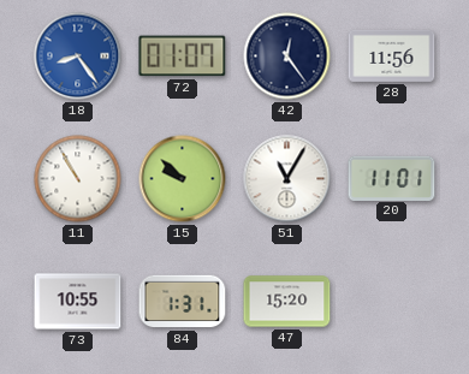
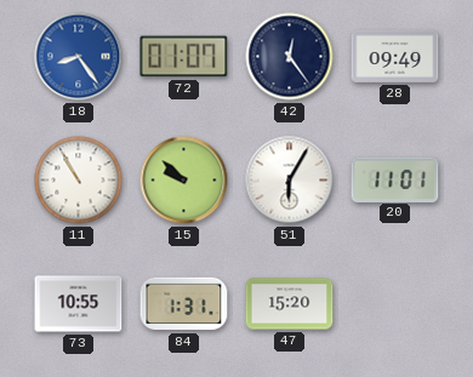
28: 11:56 -> 09:49 (395, 56)
51: 11:05 -> 6:05 (290, 181)
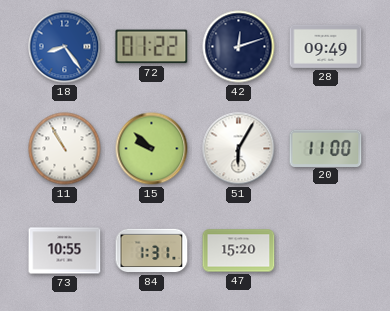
72: 01:07 -> 01:22 (152, 47)
42: 12:24 -> 12:12 (239, 47)
20: 11:01 -> 11:00 (326, 148)
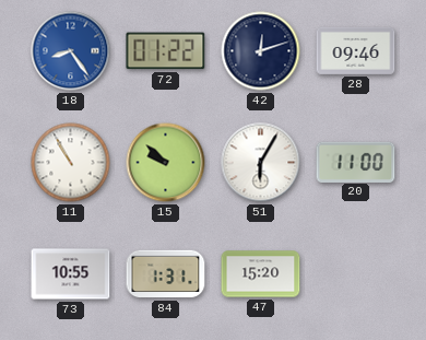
28: 09:49 -> 09:46 (356, 50)
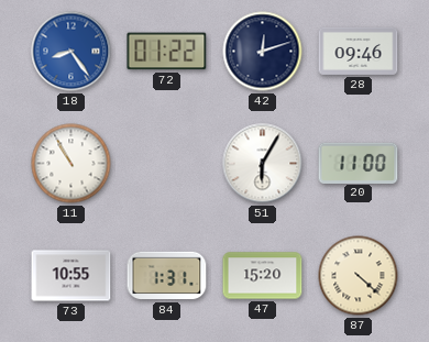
15: 9:52 -> none (166, 163)
87: none -> 4:22 (359, 276)
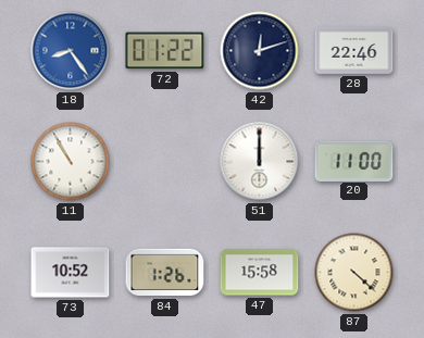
28: 09:46 -> 22:46 (354, 50)
51: 6:05 -> 12:00 (260, 162)
73: 10:55 -> 10:52 (71, 273)
84: 1:31 -> 1:26 (165, 273)
47: 15:20 -> 15:58 (260, 273)
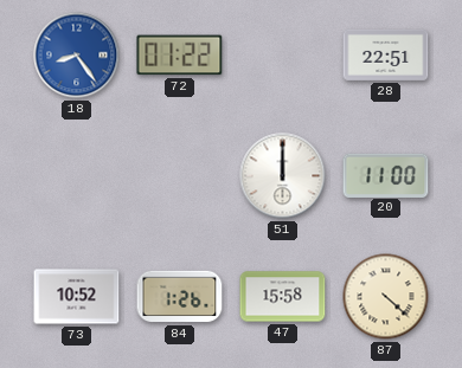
42: 12:12 -> none (260, 51)
28: 22:46 -> 22:51 (386, 54)
11: 10:55 -> none (71, 162)
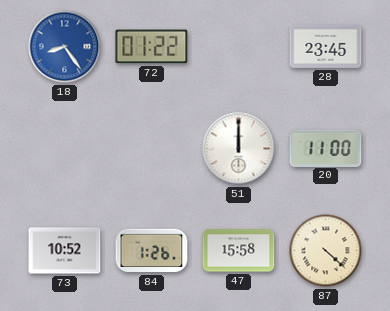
28: 22:51 -> 23:45 (326, 46)
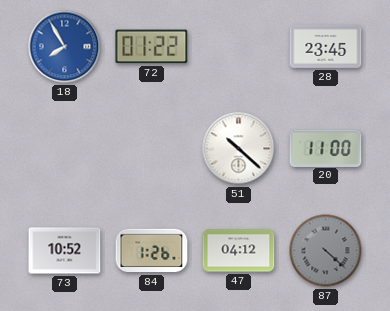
18: 8:24 -> 7:55 (65, 47)
51: 12:00 -> 10:22 (239, 149)
47: 15:58 -> 04:12 (239, 251)
87 dial: cream -> grey (326, 251)
